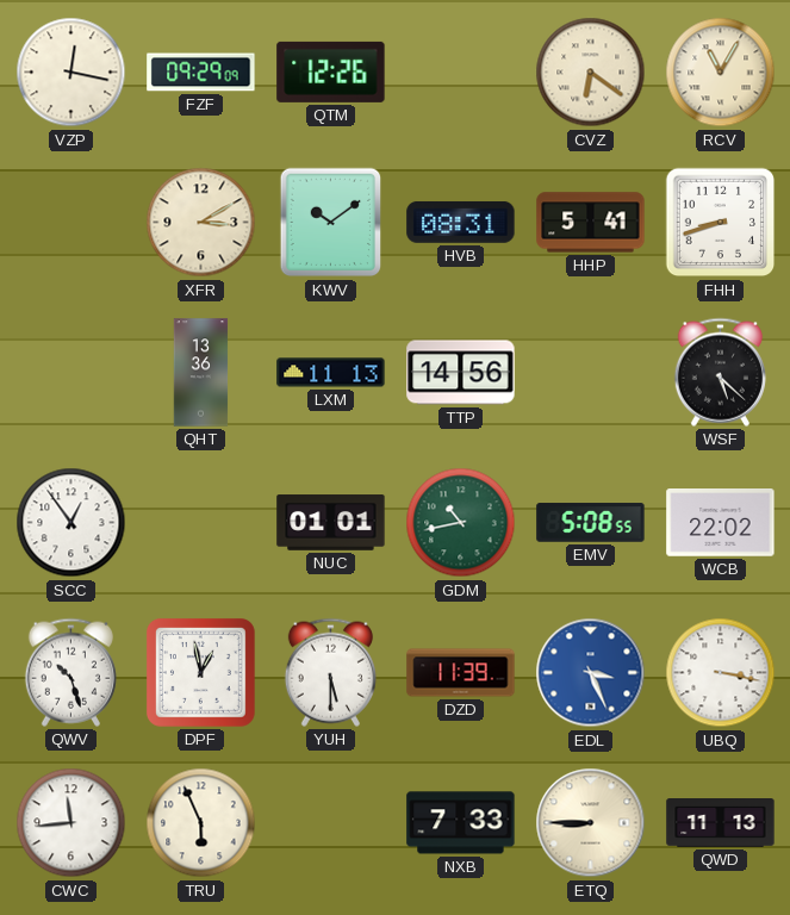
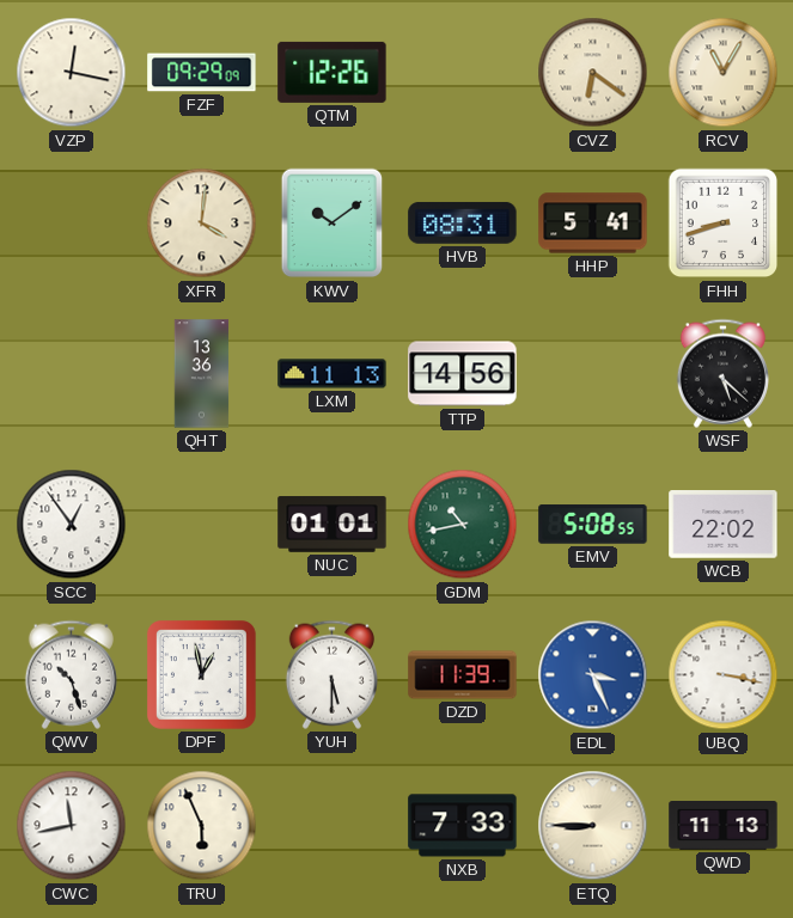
XFR: 3:10 -> 4:01 (202, 224)
CWC: 11:44 -> 11:43 (72, 826)
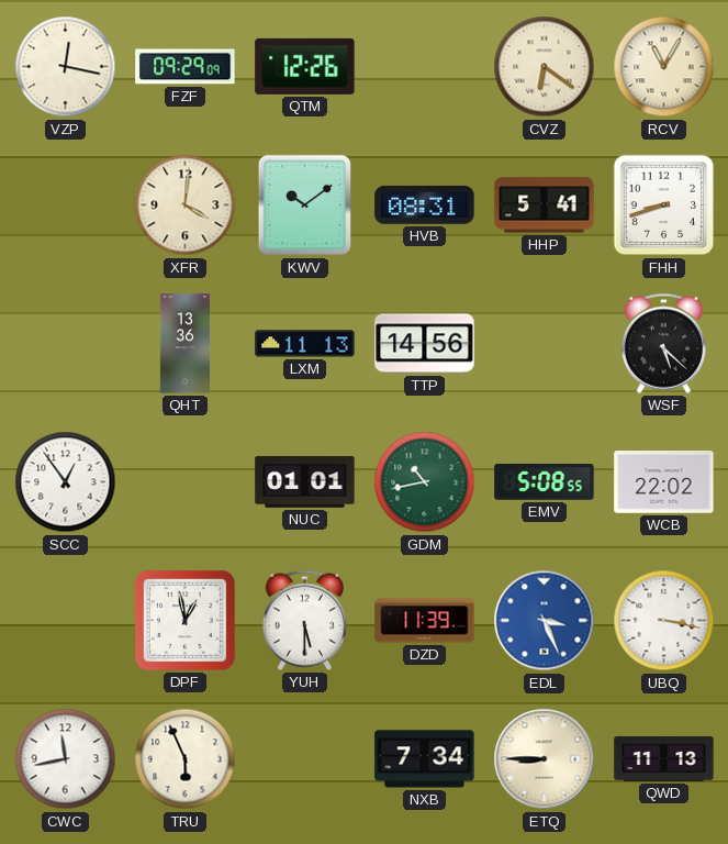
QWV: 10:27 -> none (71, 674)
NXB: 7:33 -> 7:34 (425, 759)
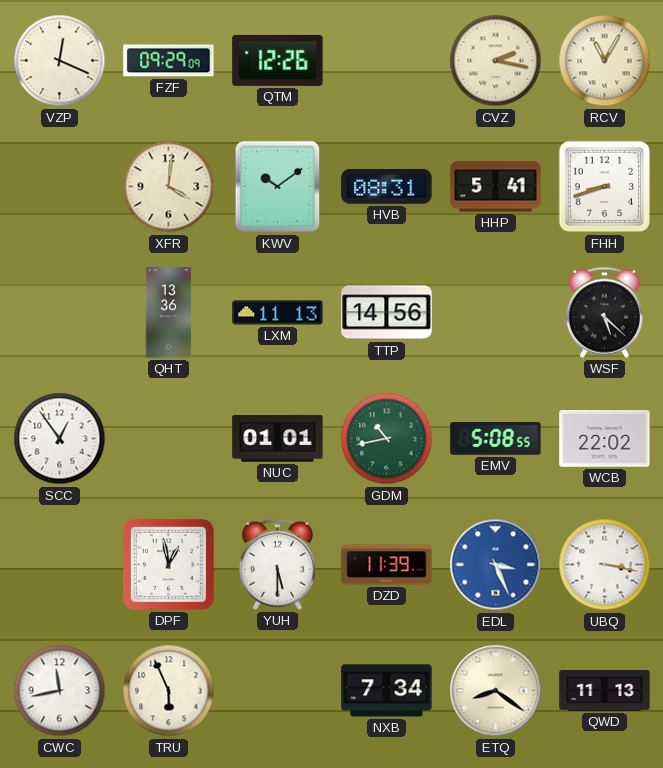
VZP: 12:17 -> 12:19 (60, 61)
CVZ: 6:21 -> 2:17 (496, 61)
ETQ: 8:45 -> 8:21 (496, 691)
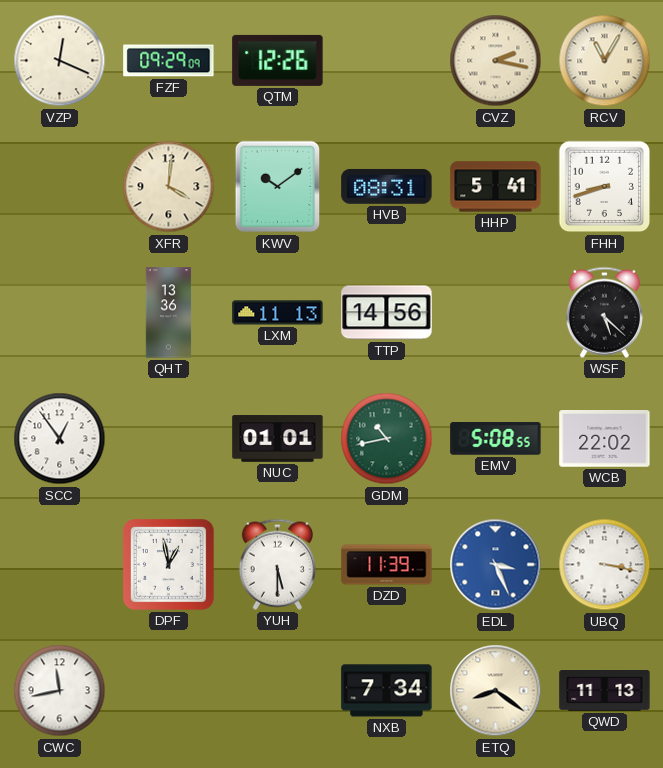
TRU: 5:56 -> none (169, 691)
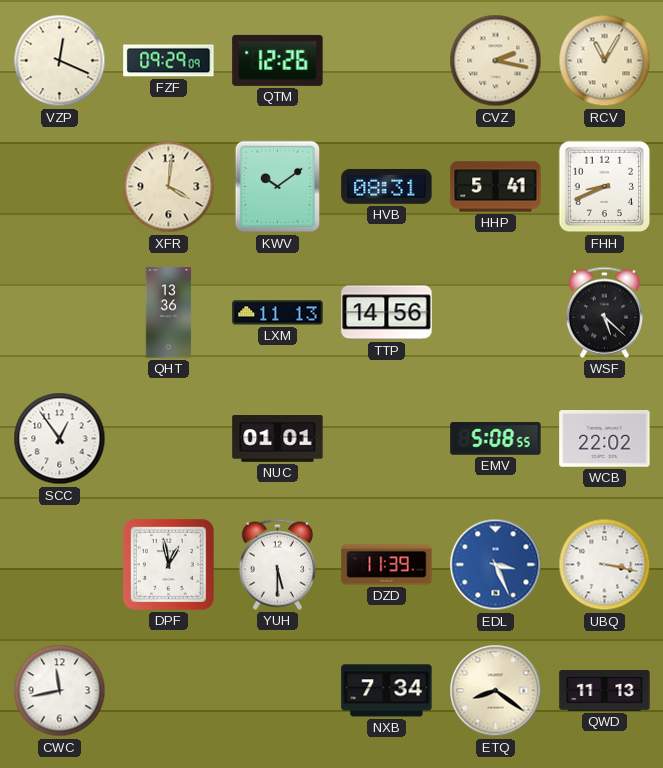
FHH: 8:42 -> 8:41 (605, 187)
GDM: 10:43 -> none (387, 439)
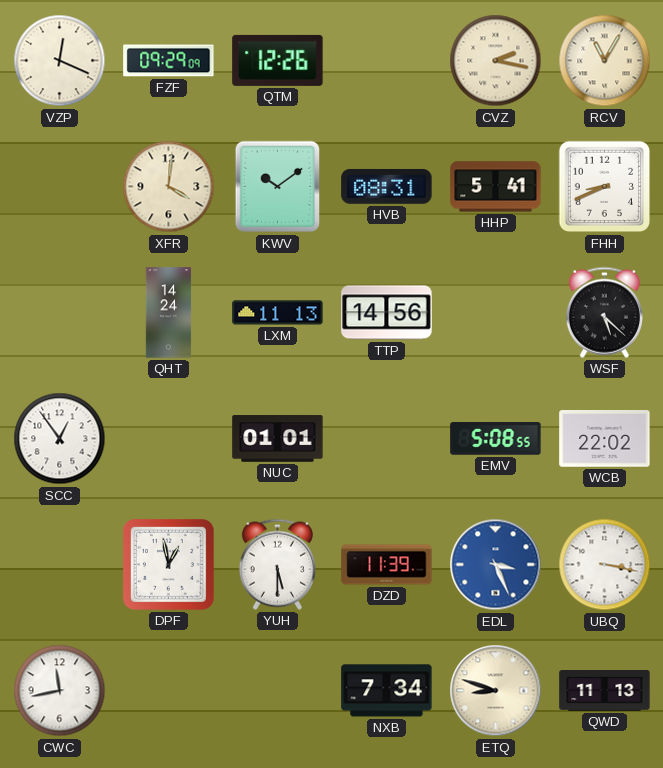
QHT: 13:36 -> 14:24 (169, 313)
ETQ: 8:21 -> 8:48 (496, 691)
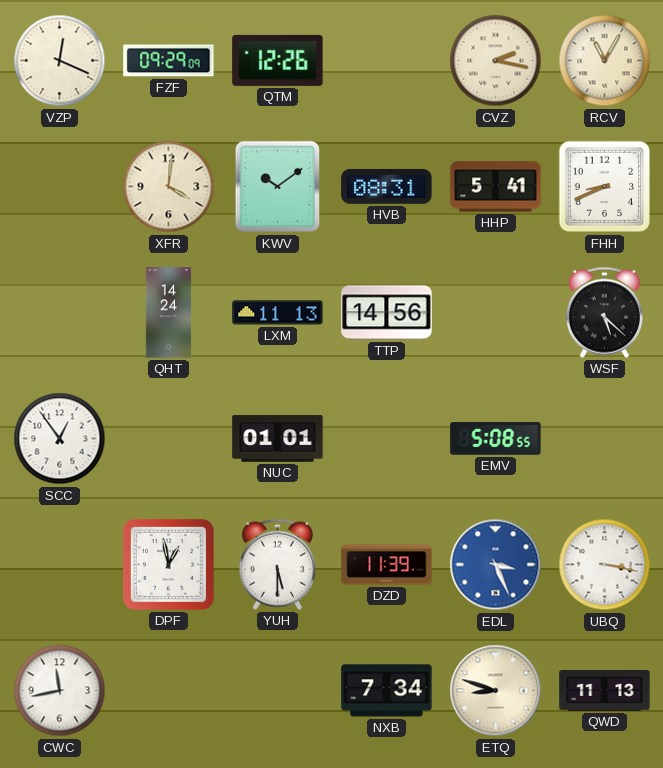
WCB: 22:02 -> none (605, 439)
